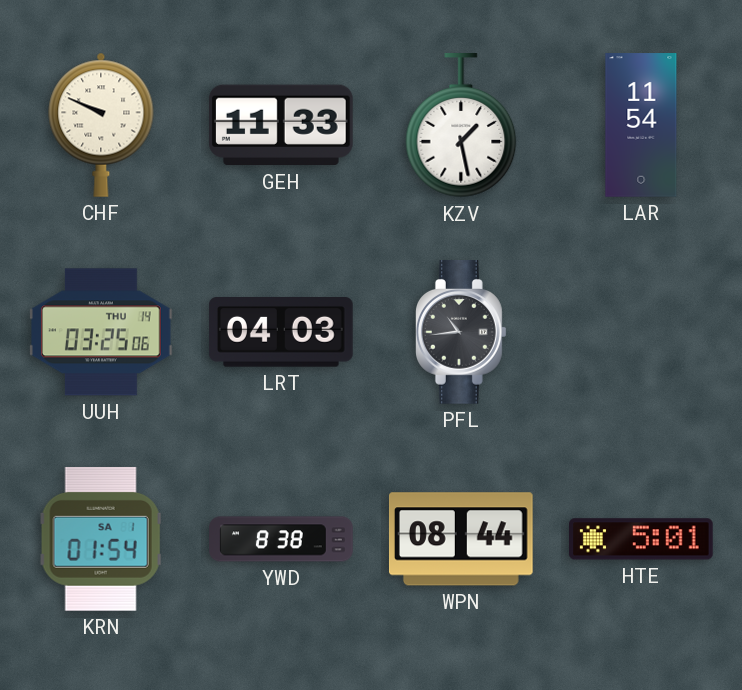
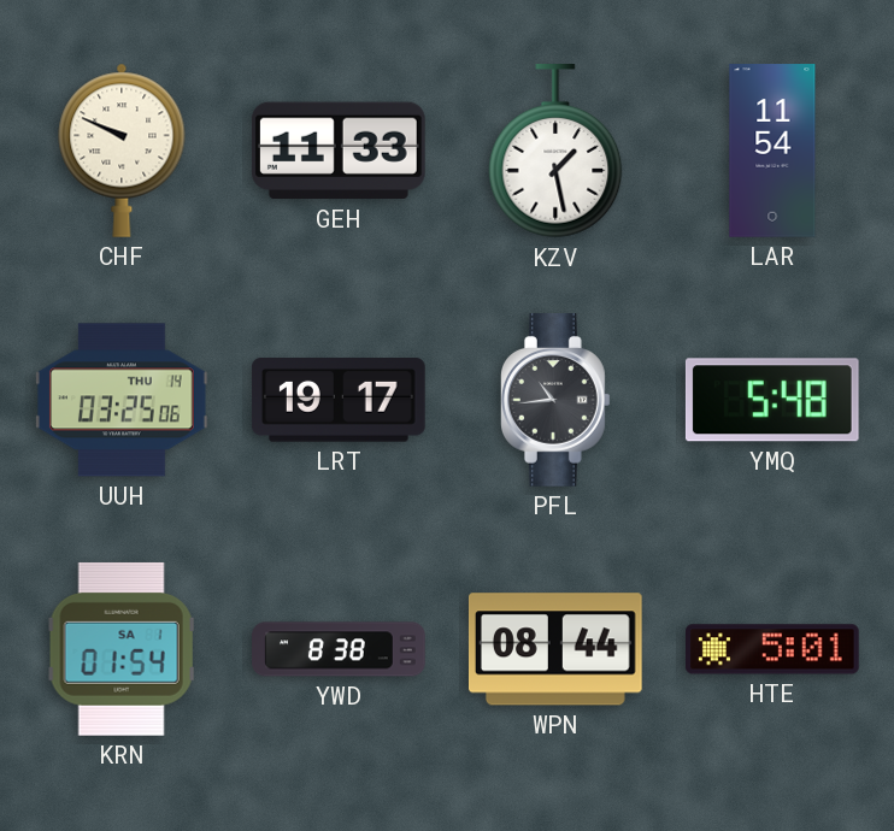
LRT: 04:03 -> 19:17 (340, 401)
YMQ: none -> 5:48 (772, 400)
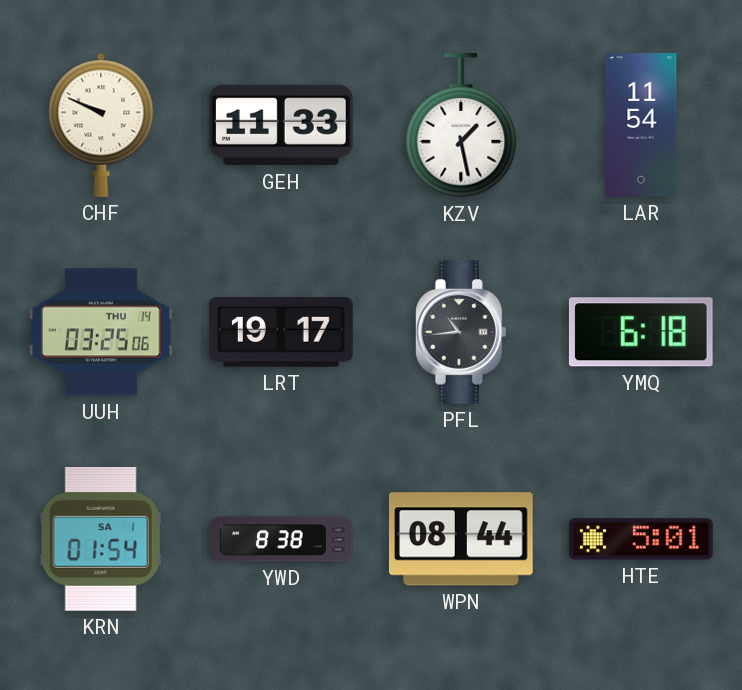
YMQ: 5:48 -> 6:18 (641, 332)
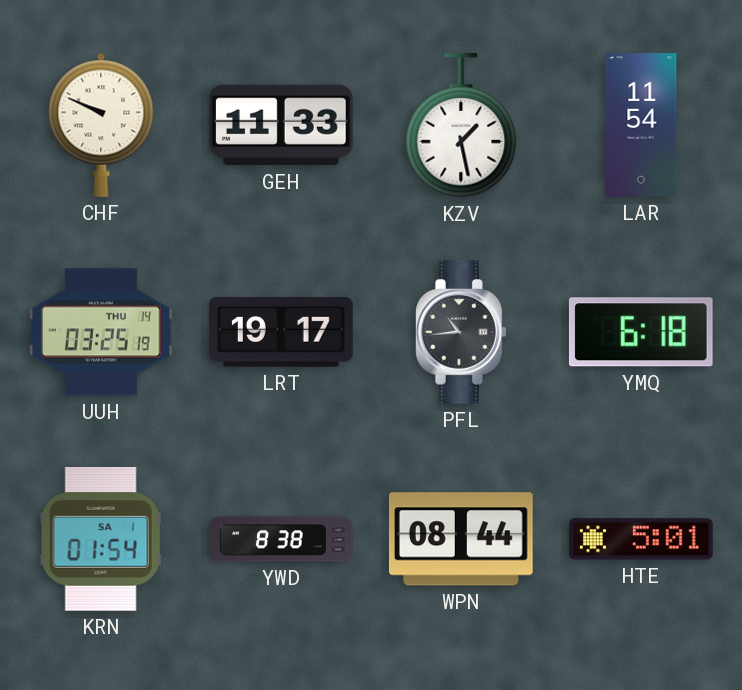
UUH: 03:25:06 -> 03:25:19 (102, 332)
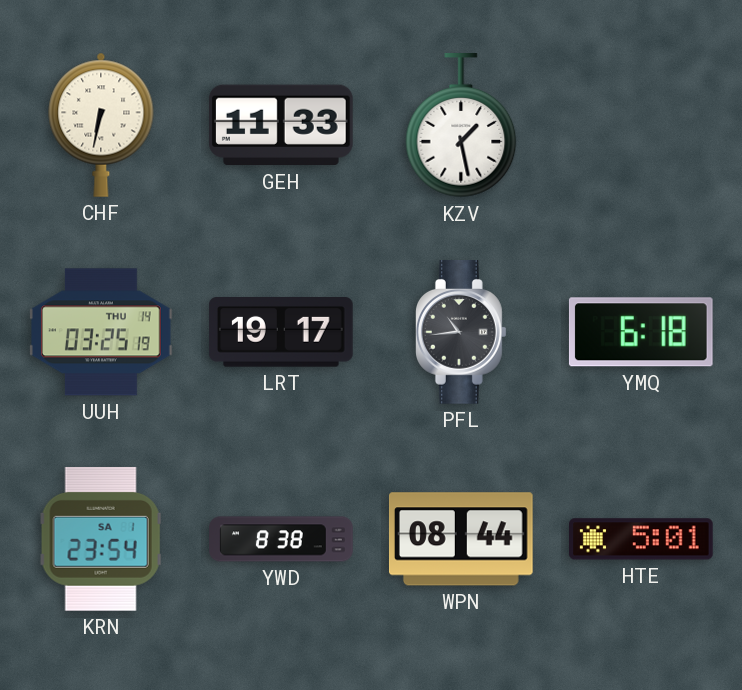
CHF: 9:49 -> 6:32 (101, 125)
LAR: 11:54 -> none (641, 125)
KRN: 01:54 -> 23:54 (101, 539)
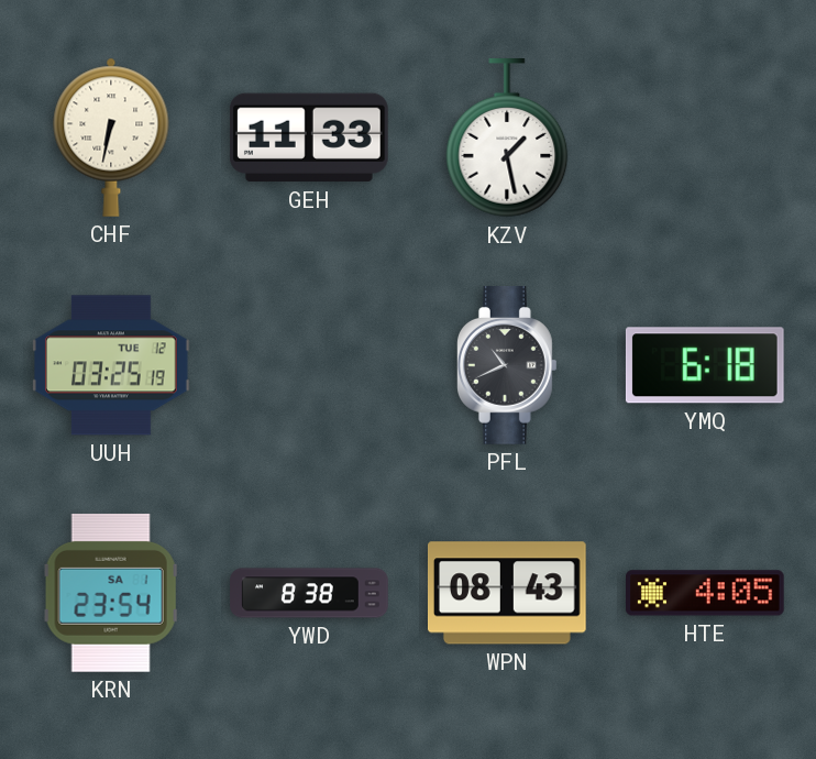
UUH date: THU 14 -> TUE 12 (112, 365)
LRT: 19:17 -> none (282, 333)
PFL: 10:44 -> 10:41 (508, 366)
WPN: 08:44 -> 08:43 (507, 593)
HTE: 5:01 -> 4:05 (706, 593)
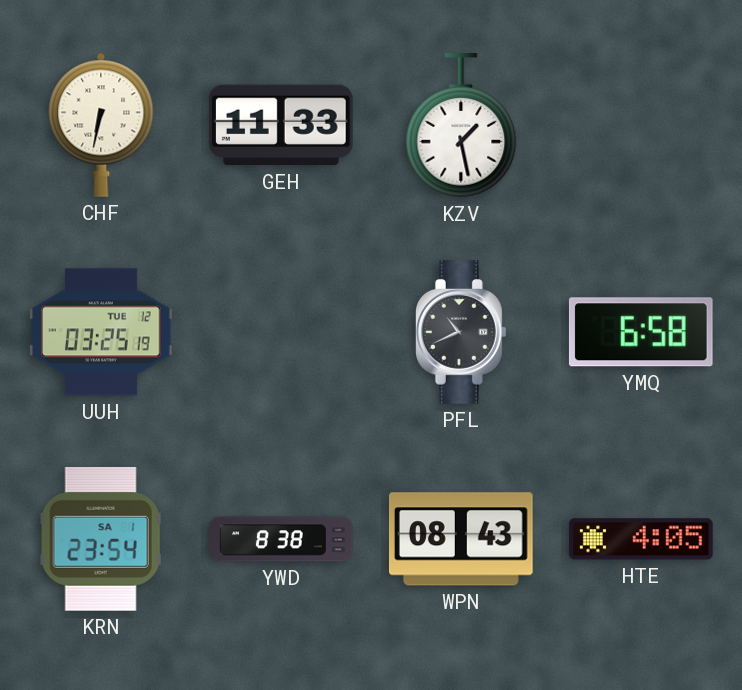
YMQ: 6:18 -> 6:58 (641, 332)
